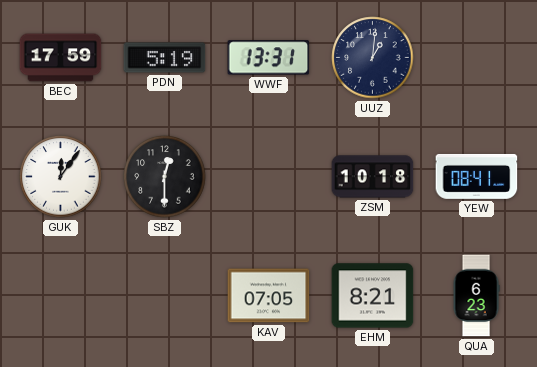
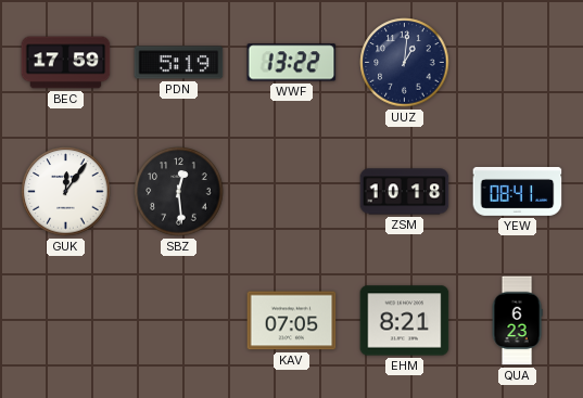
WWF: 13:31 -> 13:22 (292, 63)
SBZ: 12:30 -> 12:29 (179, 192)
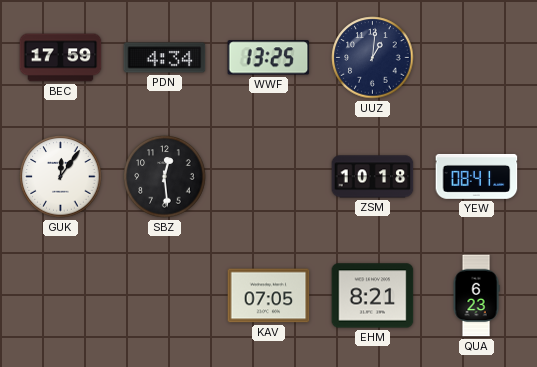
PDN: 5:19 -> 4:34 (165, 58)
WWF: 13:22 -> 13:25 (269, 58)
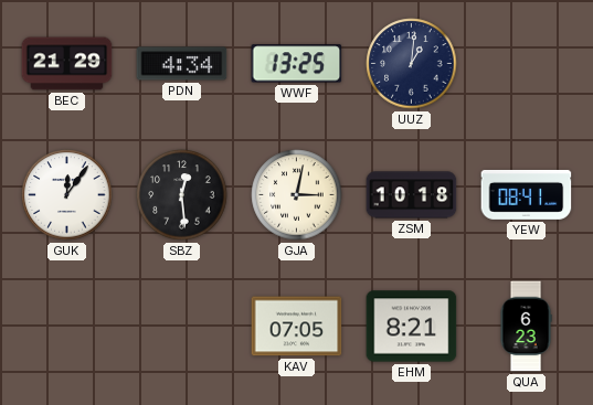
BEC: 17:59 -> 21:29 (67, 64)
GJA: none -> 3:02 (297, 195)
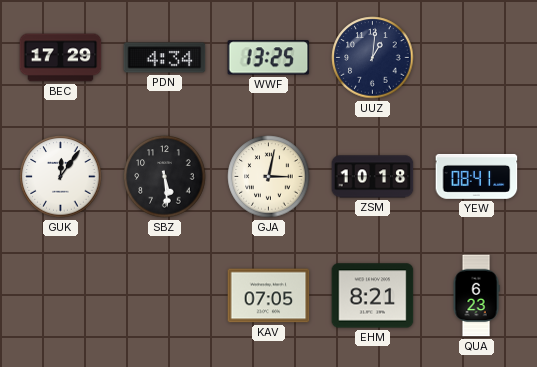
BEC: 21:29 -> 17:29 (61, 58)
SBZ: 12:29 -> 5:29 (165, 177)
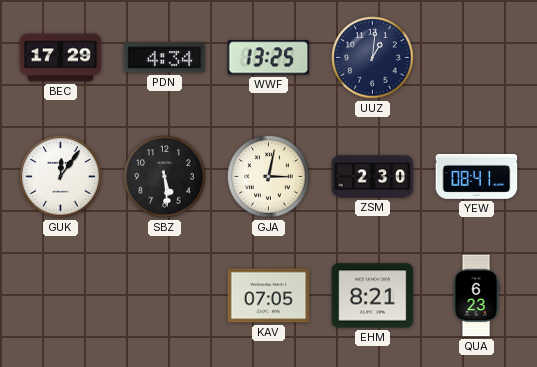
ZSM: 10:18 -> 2:30 (373, 177)
